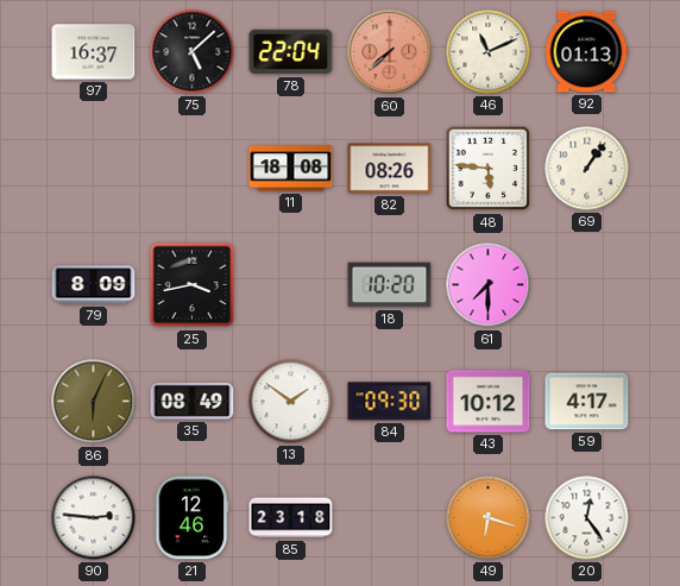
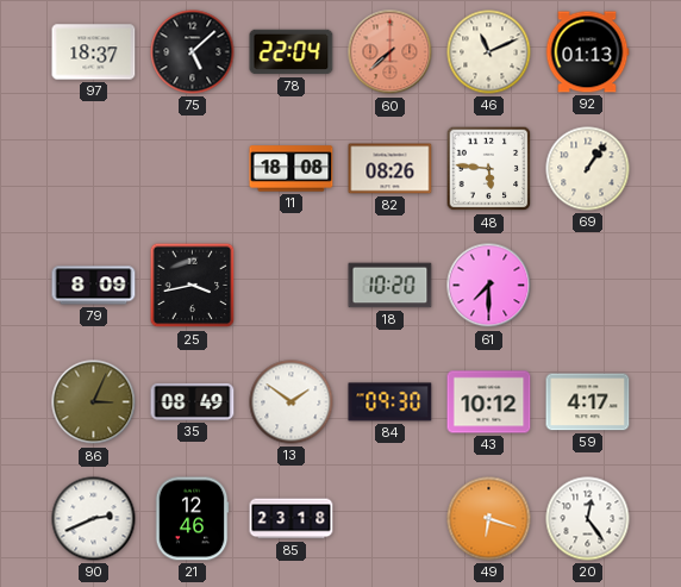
97: 16:37 -> 18:37 (94, 52)
86: 6:04 -> 3:04 (94, 402)
90: 2:46 -> 2:41 (94, 519)
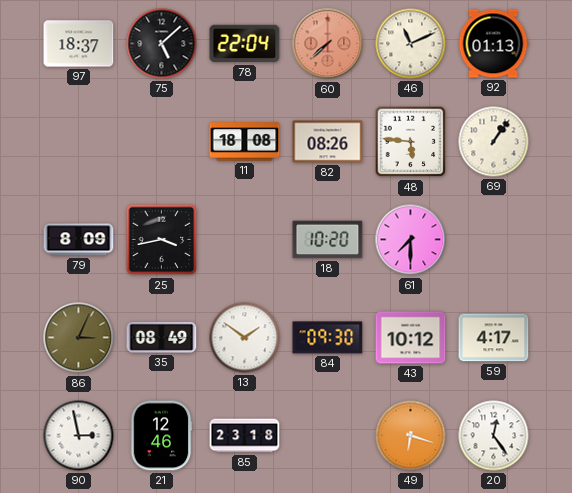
90: 2:41 -> 2:58 (79, 436)
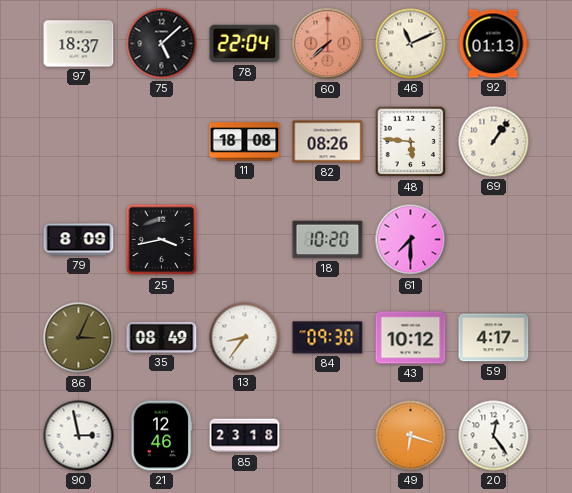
13: 1:51 -> 8:36 (245, 338)
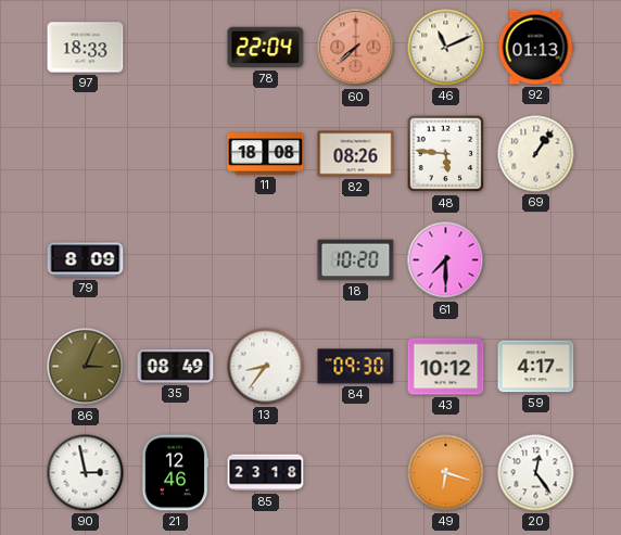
97: 18:37 -> 18:33 (86, 48)
75: 5:08 -> none (162, 44)
25: 3:43 -> none (162, 240)
